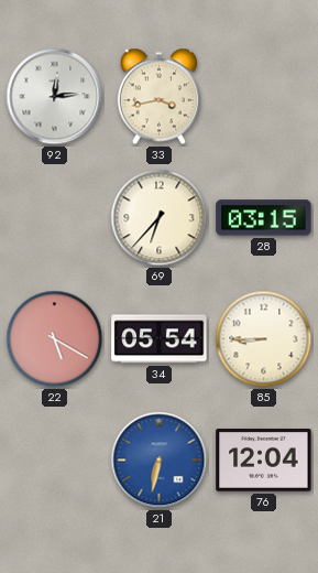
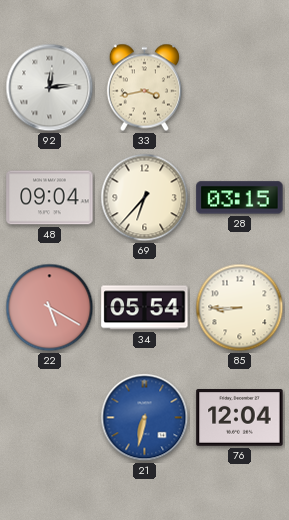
48: none -> 09:04 (50, 198)
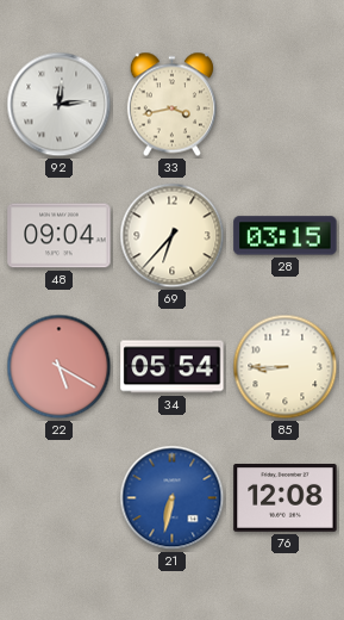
76: 12:04 -> 12:08 (286, 498)
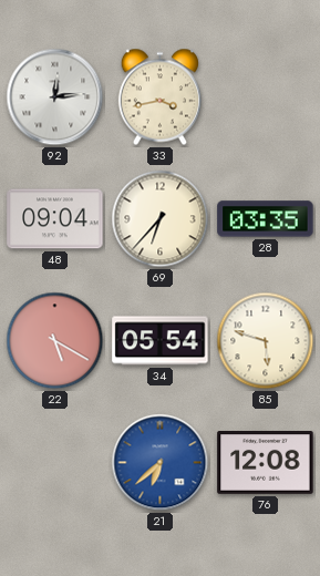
28: 03:15 -> 03:35 (266, 219)
85: 8:45 -> 5:48 (266, 341)
21: 6:32 -> 6:38 (161, 463)
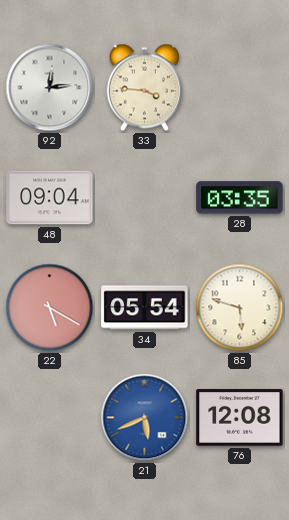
33: 3:43 -> 3:46 (144, 88)
69: 6:37 -> none (161, 219)
21: 6:38 -> 5:41 (145, 418)
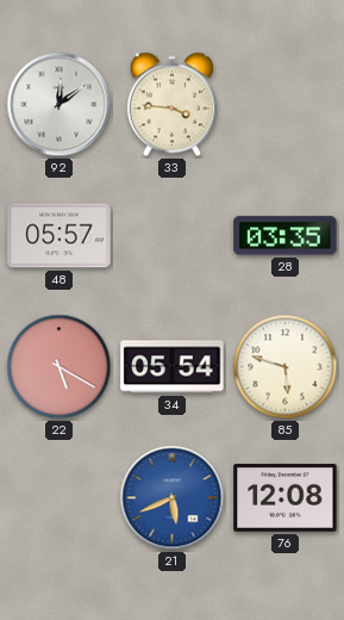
92: 12:14 -> 12:09 (60, 105)
48: 09:04 -> 05:57 (60, 236)
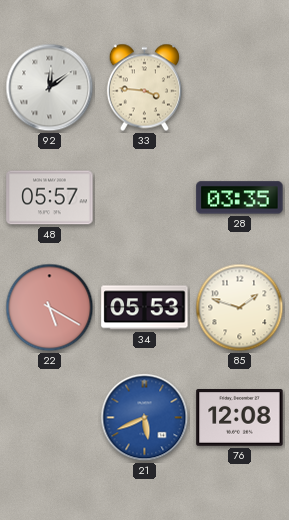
34: 05:54 -> 05:53 (145, 308)
85: 5:48 -> 1:48 (240, 308)
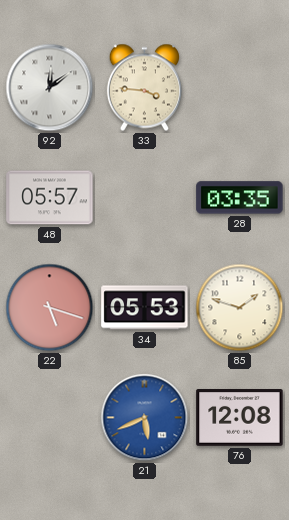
22: 5:20 -> 5:18 (50, 308)
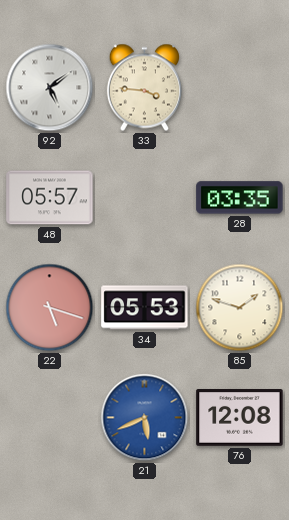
92: 12:09 -> 5:09 (50, 88)
